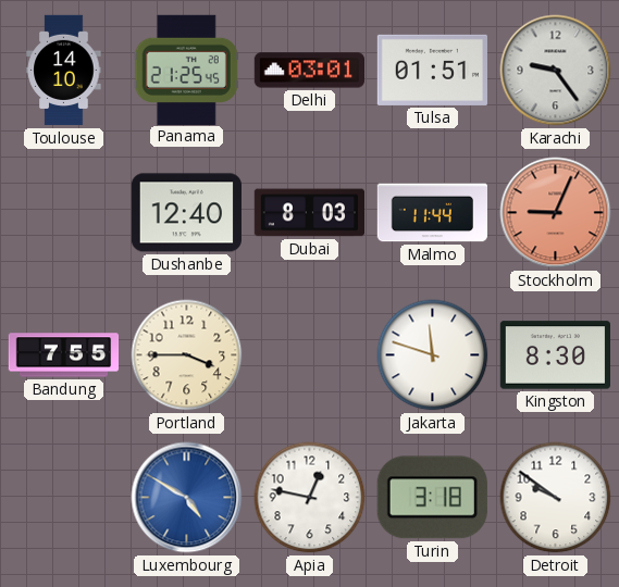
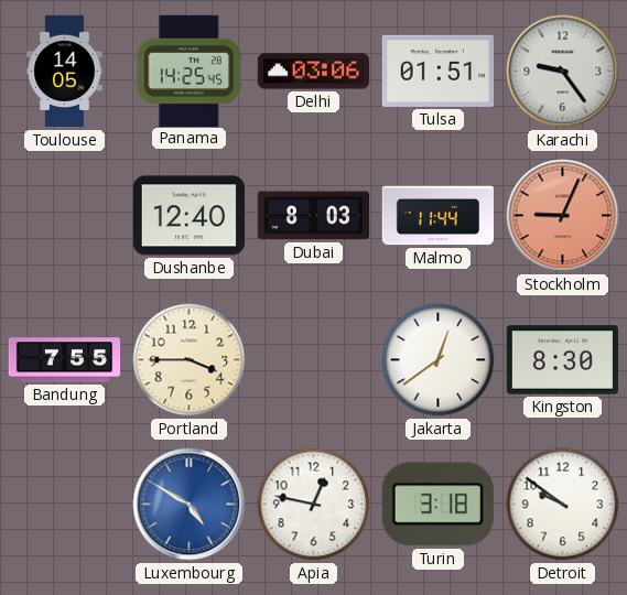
Toulouse: 14:10 -> 14:05 (65, 72)
Panama: 21:25 -> 14:25 (188, 71)
Delhi: 03:01 -> 03:06 (313, 72)
Jakarta: 11:48 -> 12:39 (439, 360)
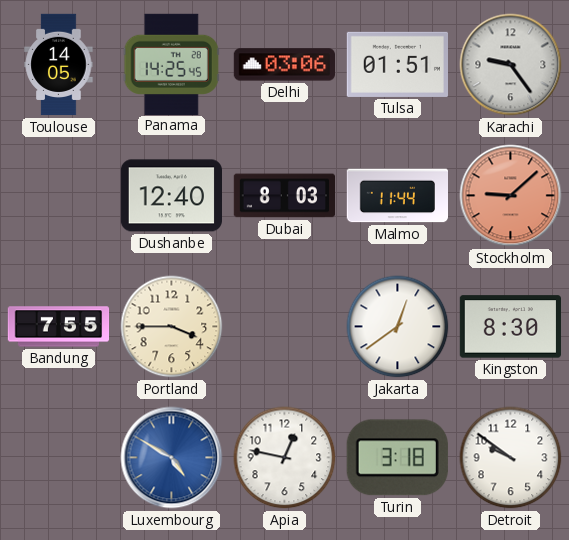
Stockholm: 9:04 -> 9:08 (511, 196)
